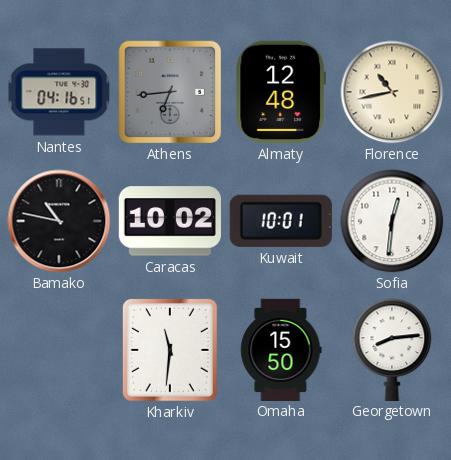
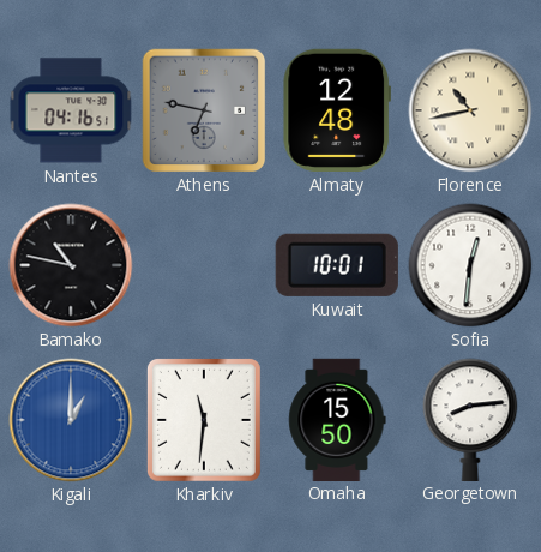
Athens: 6:44 -> 6:47 (204, 110)
Caracas: 10:02 -> none (170, 221)
Kigali: none -> 1:00 (71, 420)
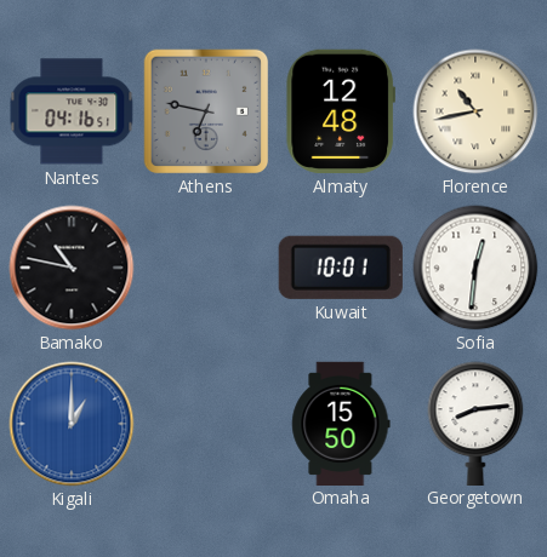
Kharkiv: 11:31 -> none (204, 420)
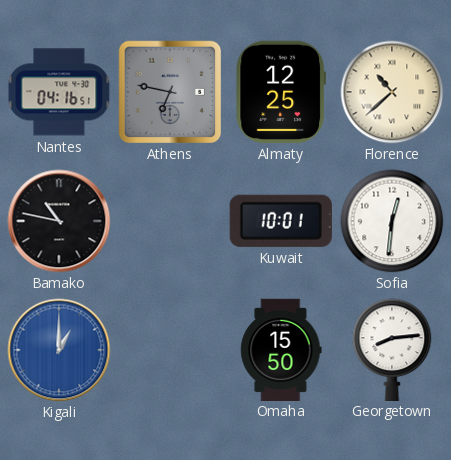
Almaty: 12:48 -> 12:25 (280, 92)
Florence: 10:43 -> 10:38 (392, 92)
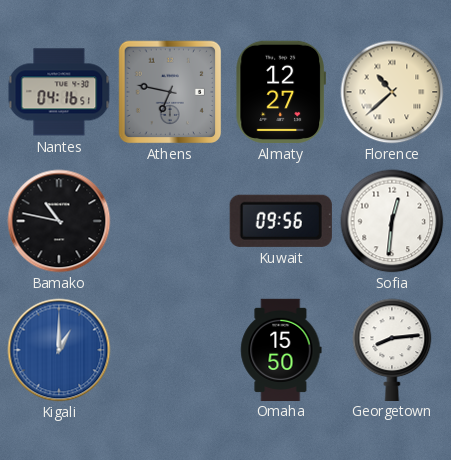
Almaty: 12:25 -> 12:27 (280, 92)
Kuwait: 10:01 -> 09:56 (281, 221)
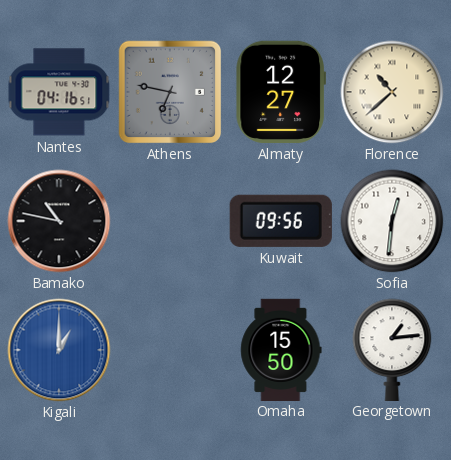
Georgetown: 8:14 -> 1:14 (392, 349)
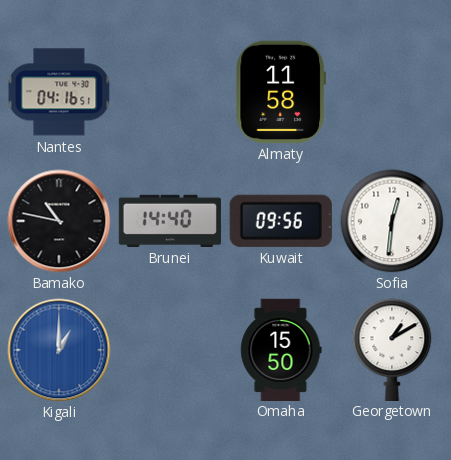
Athens: 6:47 -> none (170, 92)
Almaty: 12:27 -> 11:58 (280, 92)
Florence: 10:38 -> none (392, 92)
Brunei: none -> 14:40 (170, 221)
Georgetown: 1:14 -> 1:10 (392, 349)
